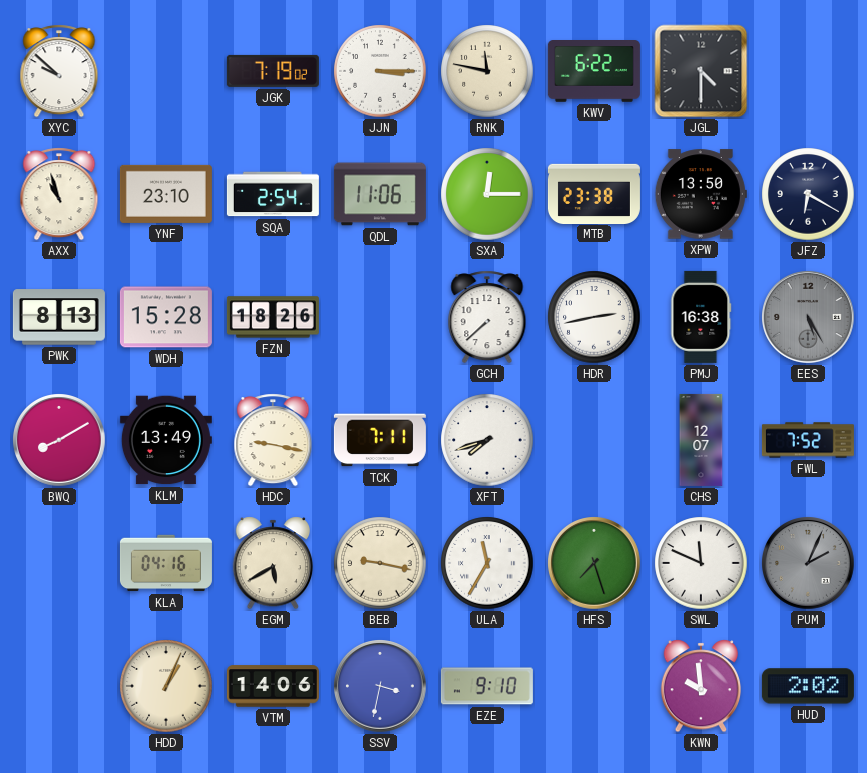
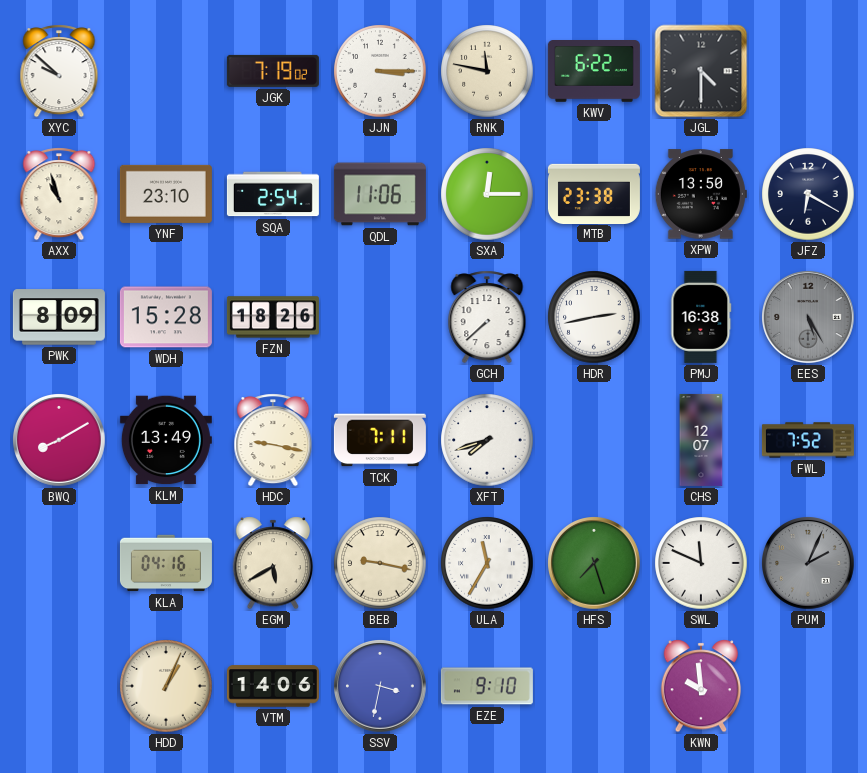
PWK: 8:13 -> 8:09 (59, 317)
HUD: 2:02 -> none (808, 686)
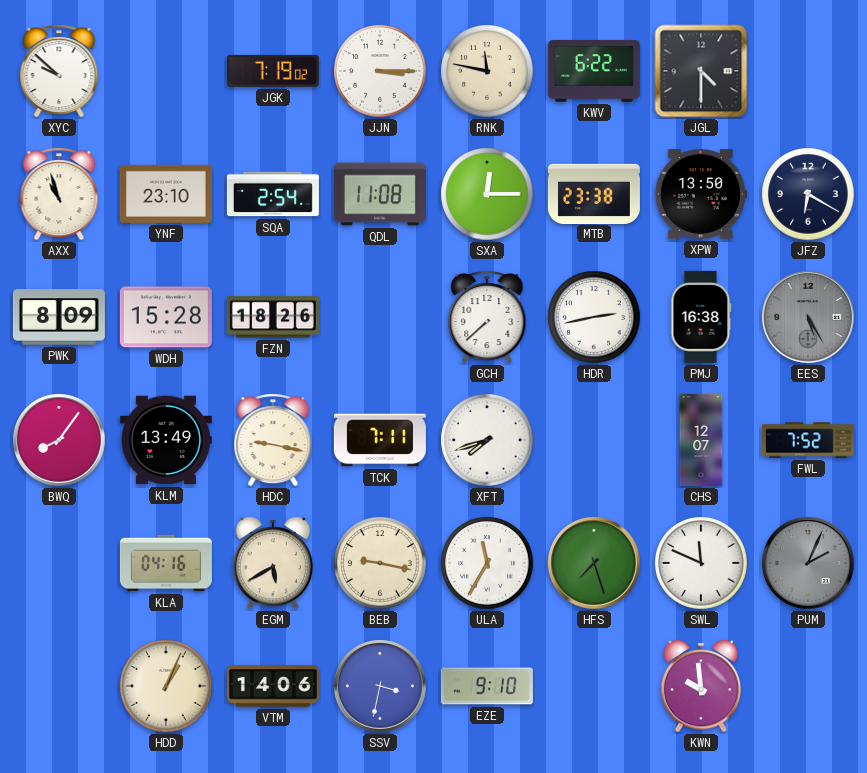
QDL: 11:06 -> 11:08 (380, 194)
BWQ: 8:10 -> 8:06 (59, 440)
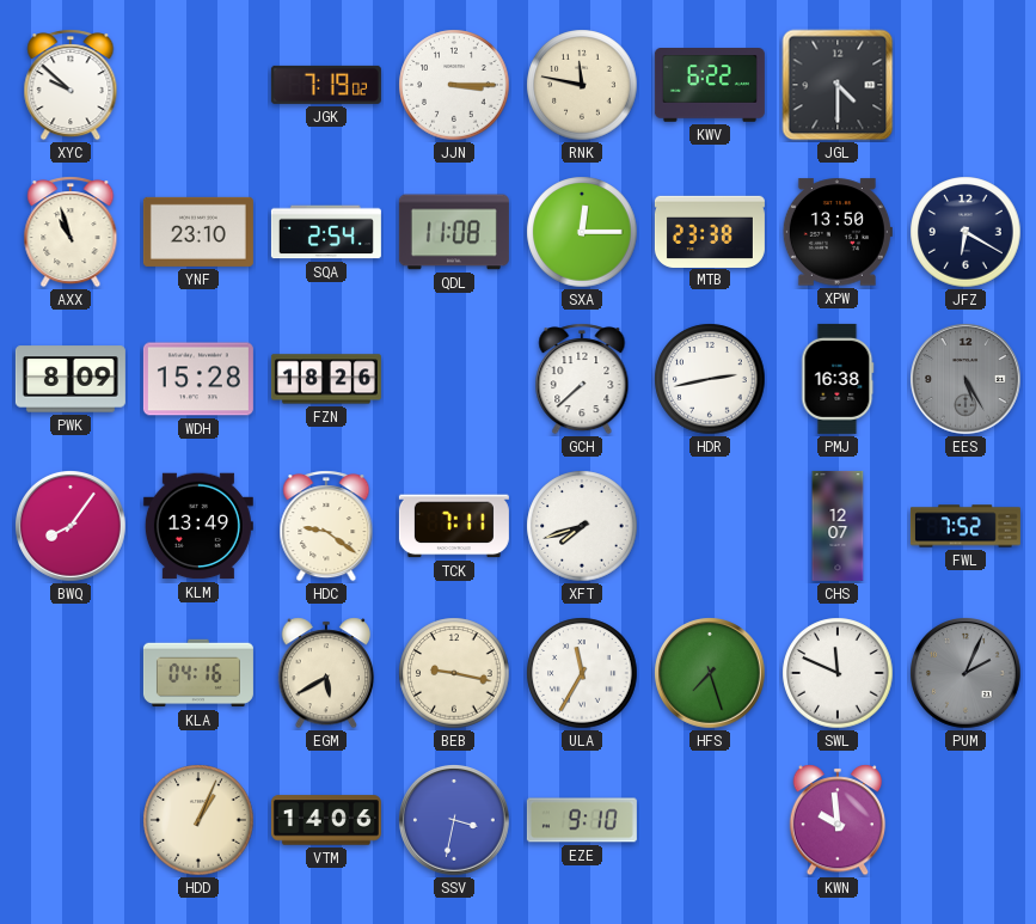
HDC: 9:17 -> 9:21 (326, 526)
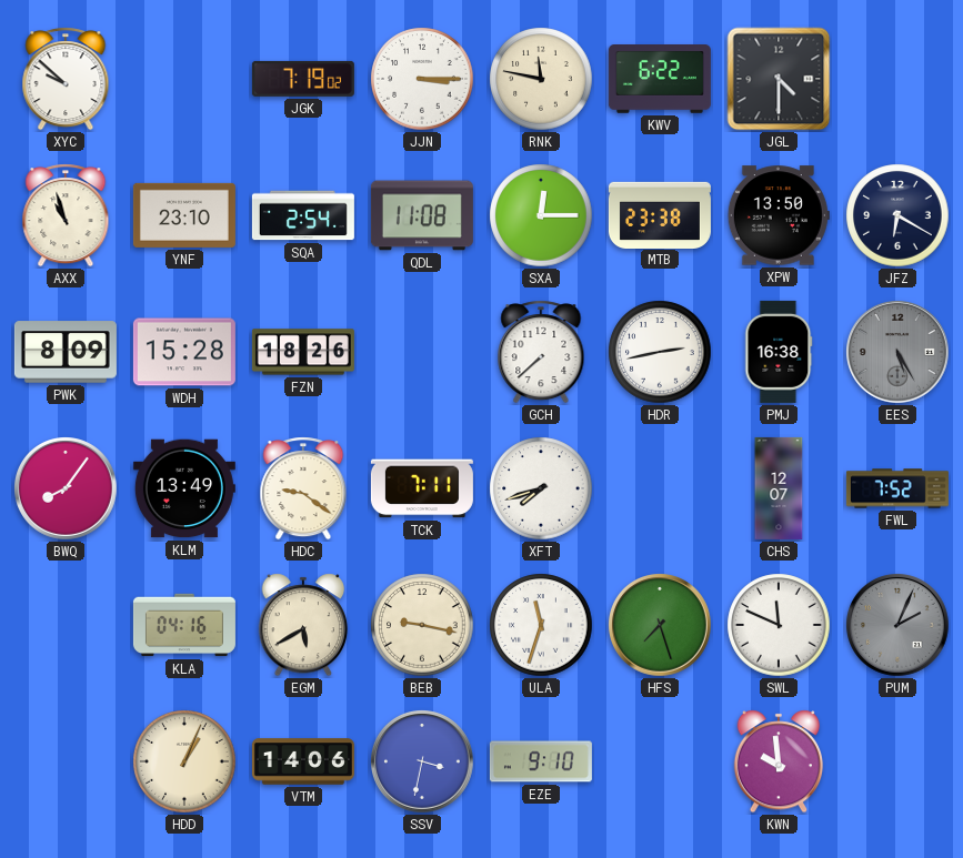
ULA: 11:35 -> 11:33 (541, 625)
